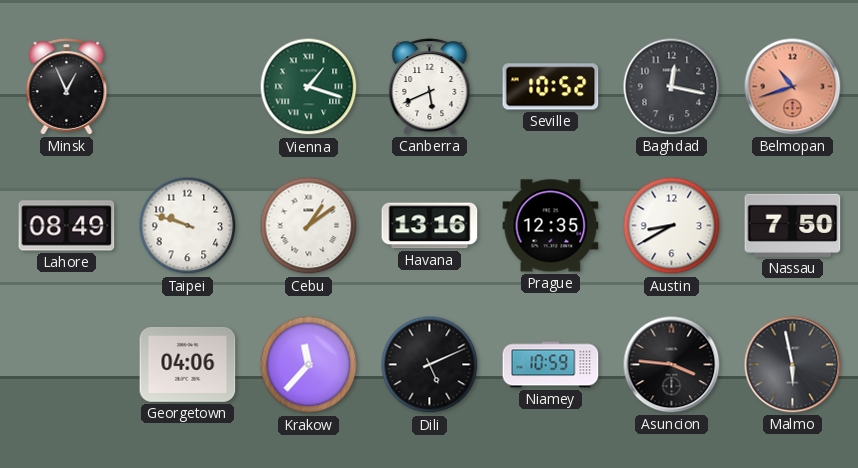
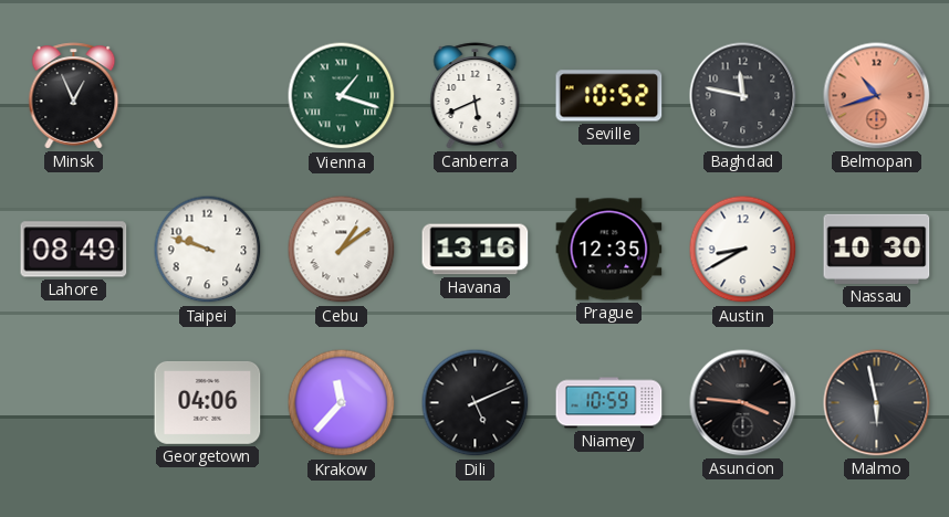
Baghdad: 12:17 -> 11:47 (743, 96)
Nassau: 7:50 -> 10:30 (877, 249)
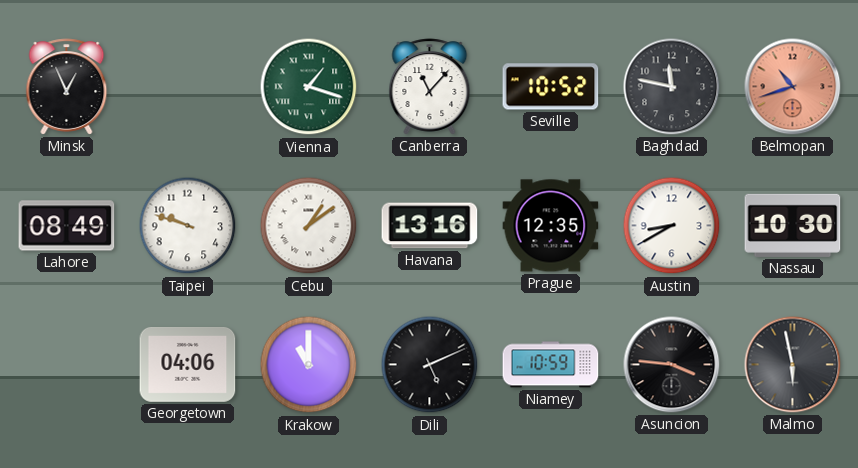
Canberra: 5:41 -> 11:07 (430, 87)
Krakow: 11:37 -> 11:00 (309, 365)
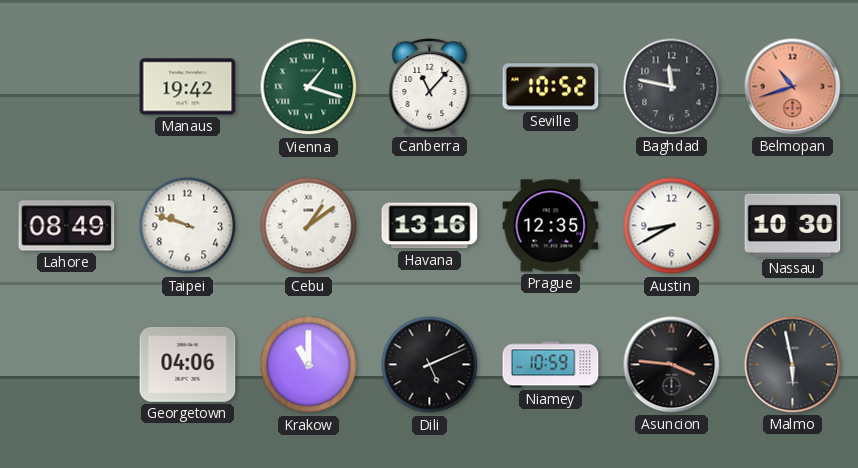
Minsk: 12:56 -> none (67, 87)
Manaus: none -> 19:42 (188, 87)
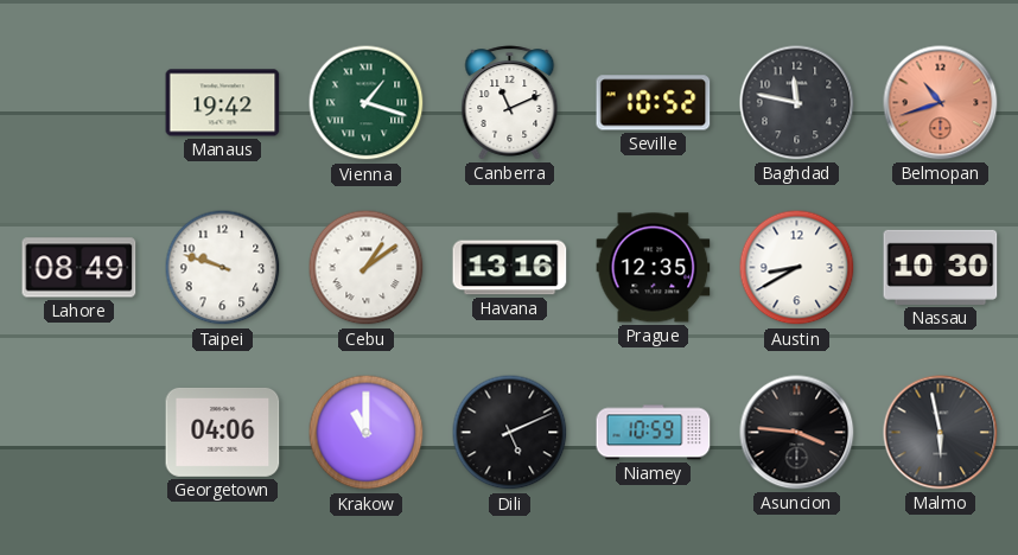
Canberra: 11:07 -> 11:11 (510, 103)
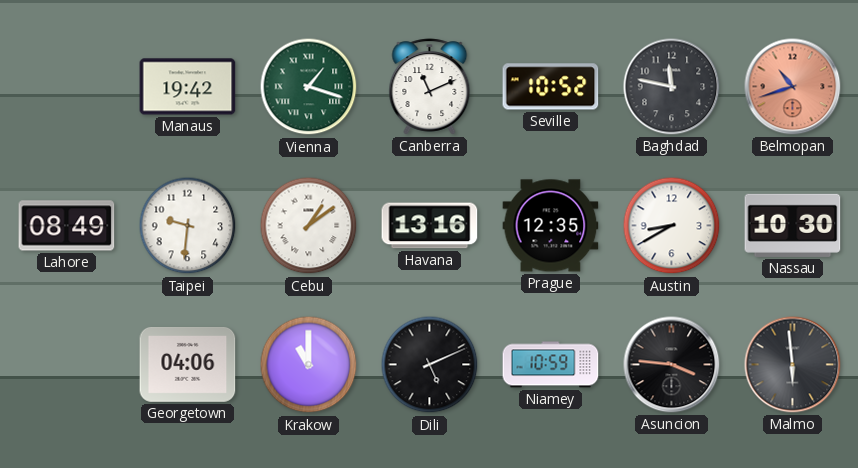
Taipei: 9:48 -> 9:31 (188, 226)
Malmo: 5:58 -> 5:59 (793, 365)
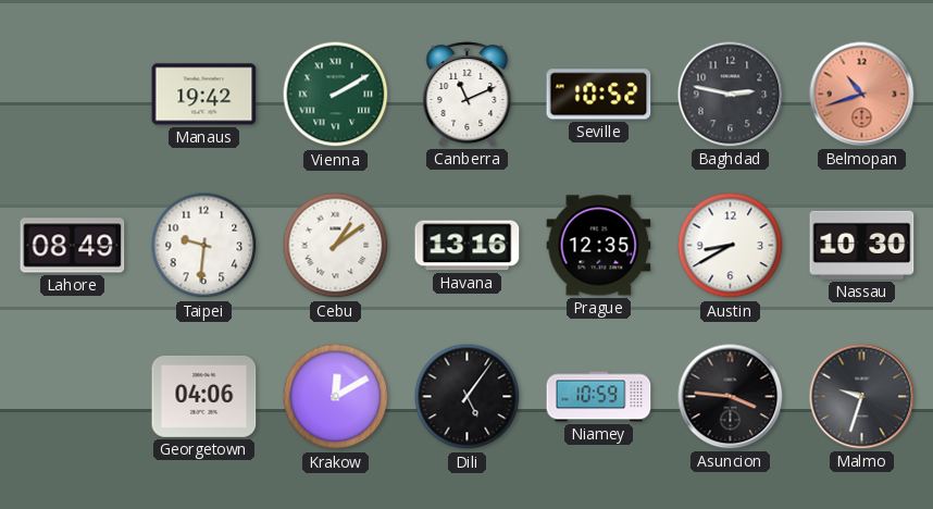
Vienna: 1:18 -> 2:10 (336, 95)
Baghdad: 11:47 -> 2:47 (731, 95)
Krakow: 11:00 -> 12:10 (336, 397)
Dili: 5:11 -> 5:06 (468, 397)
Malmo: 5:59 -> 9:33 (862, 397)
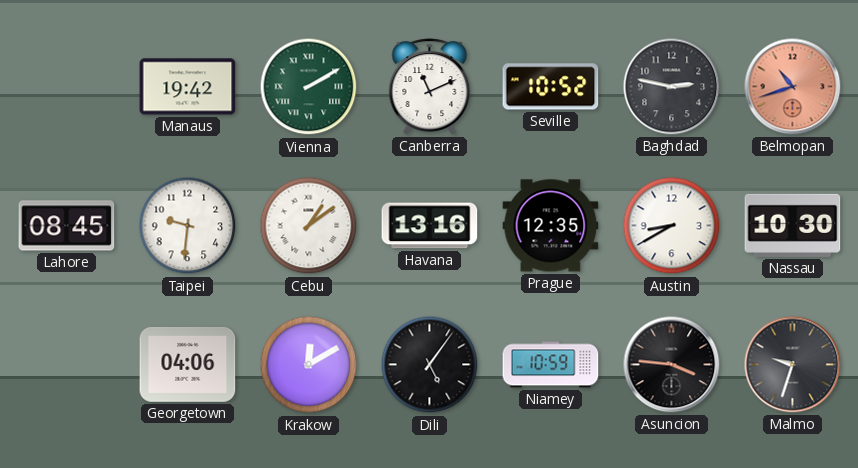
Lahore: 08:49 -> 08:45 (67, 226)
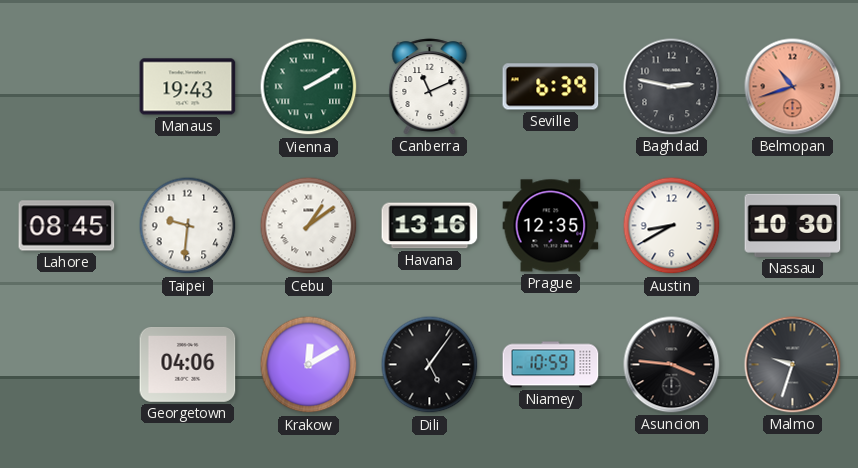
Manaus: 19:42 -> 19:43 (188, 87)
Seville: 10:52 -> 6:39 (551, 87)
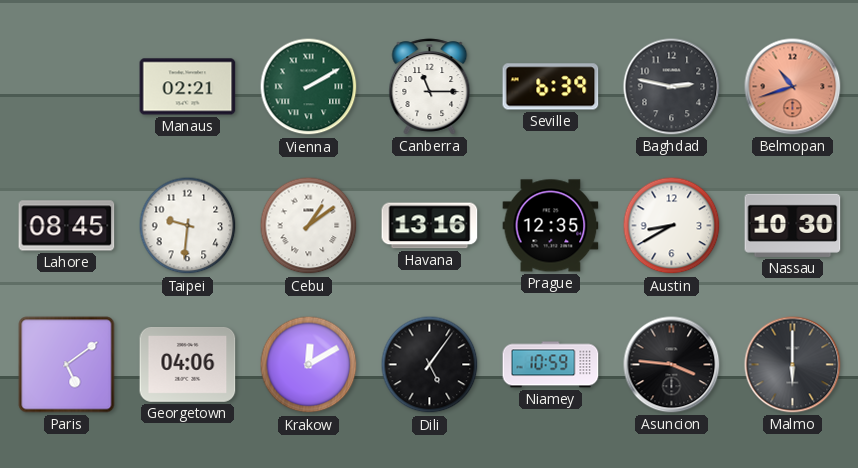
Manaus: 19:43 -> 02:21 (188, 87)
Canberra: 11:11 -> 11:15 (430, 87)
Paris: none -> 5:09 (67, 365)
Malmo: 9:33 -> 6:00 (793, 365)
